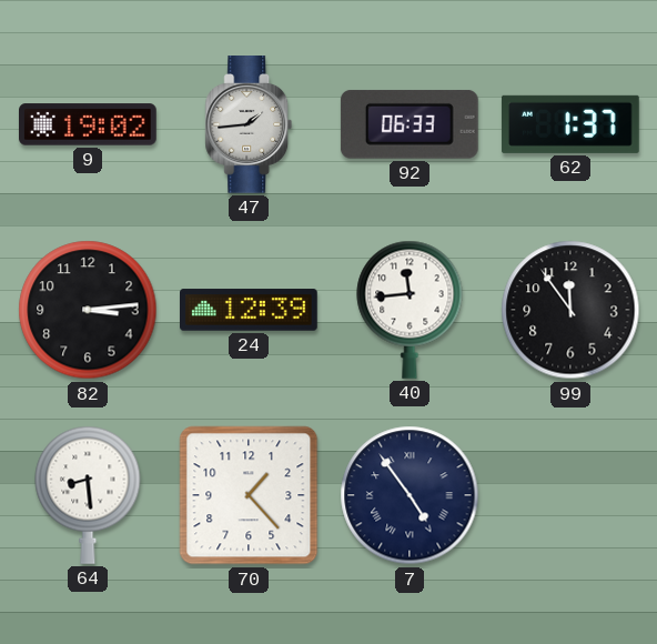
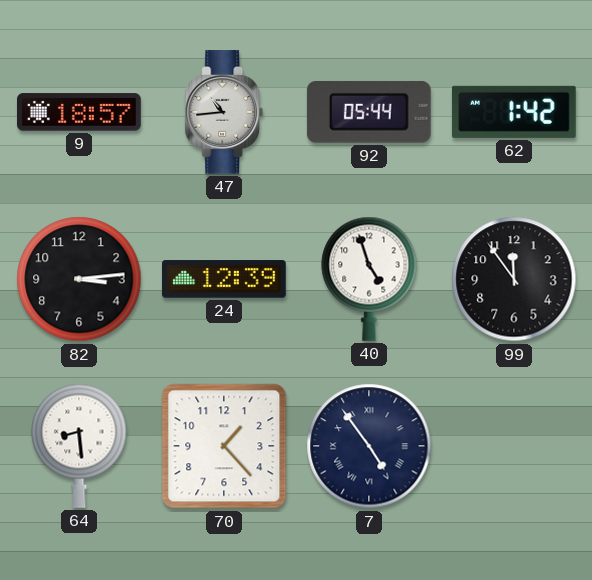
9: 19:02 -> 18:57 (80, 112)
47: 1:44 -> 10:44 (224, 113)
92: 06:33 -> 05:44 (369, 112)
62: 1:37 -> 1:42 (514, 112)
40: 11:44 -> 4:57 (369, 279)
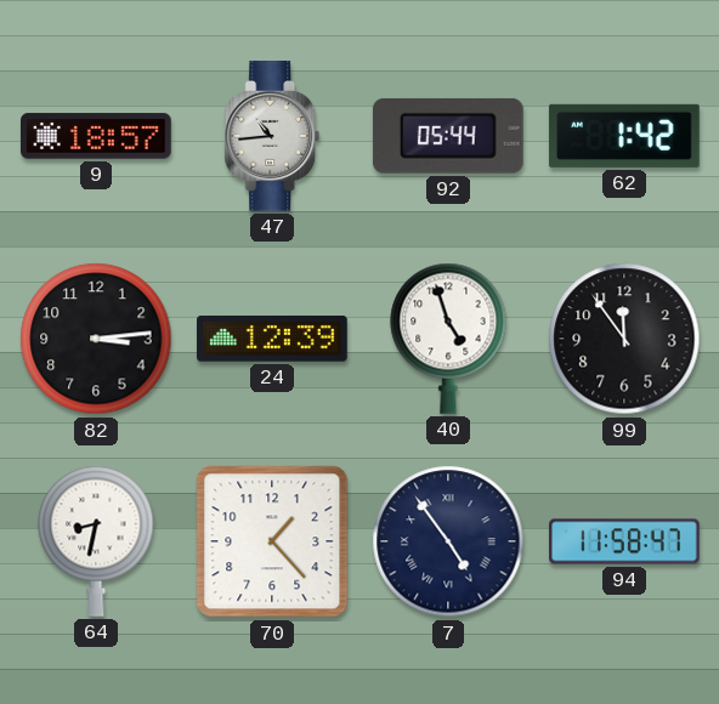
64: 8:29 -> 8:32 (96, 541)
94: none -> 11:58 (624, 541)
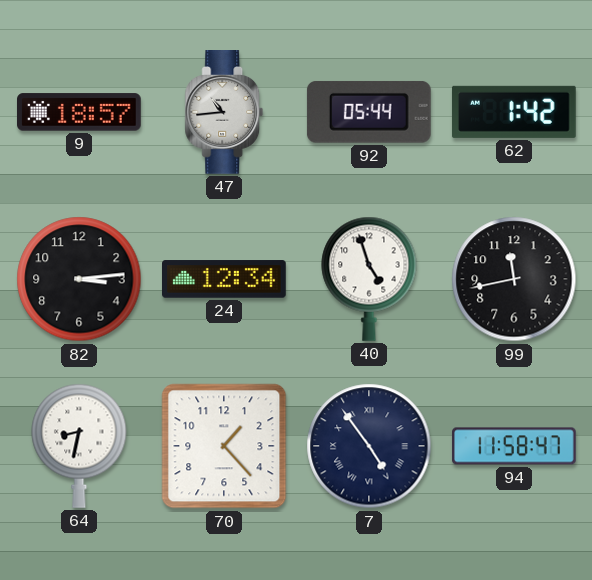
24: 12:39 -> 12:34 (225, 279)
99: 11:54 -> 11:43 (514, 279)
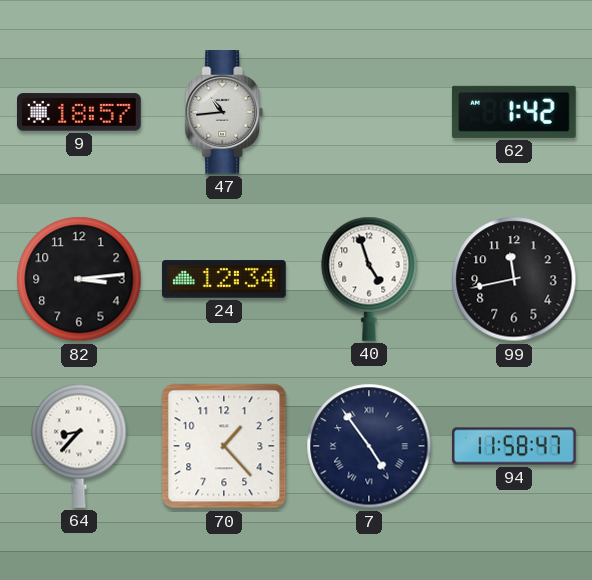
92: 05:44 -> none (369, 112)
64: 8:32 -> 8:37 (79, 446)
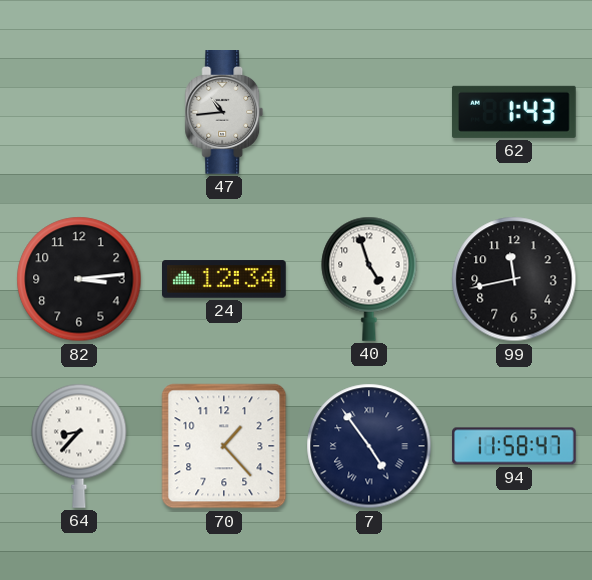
9: 18:57 -> none (80, 112)
62: 1:42 -> 1:43 (514, 112)
